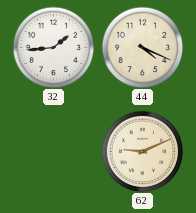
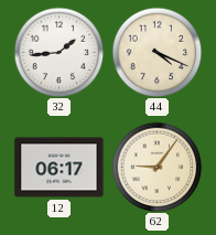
12: none -> 06:17 (60, 168)
62: 9:11 -> 9:06 (156, 167)
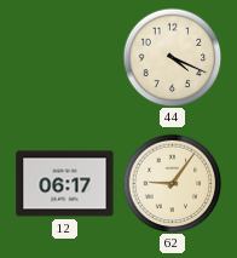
32: 1:44 -> none (58, 52)
